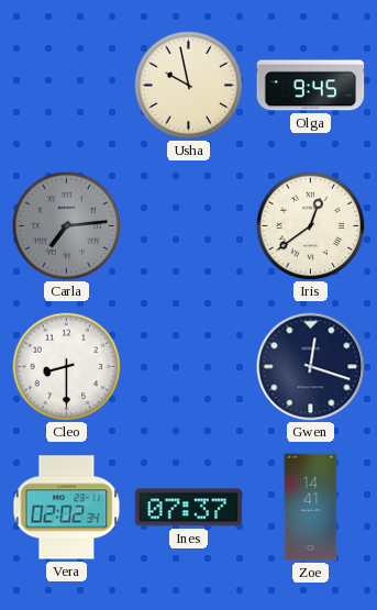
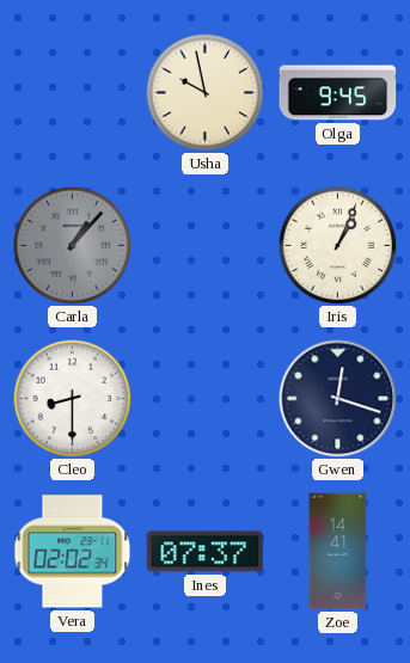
Carla: 7:14 -> 1:07 (73, 246)
Iris: 12:39 -> 1:04 (338, 246)
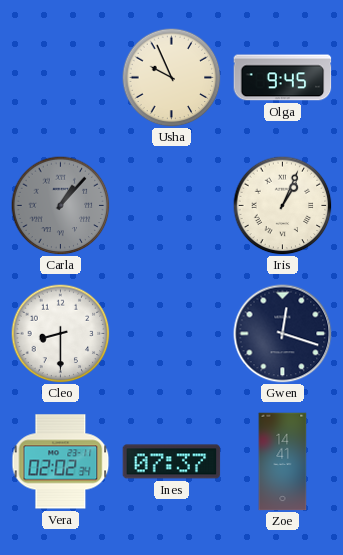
Usha: 9:58 -> 9:56 (172, 78)
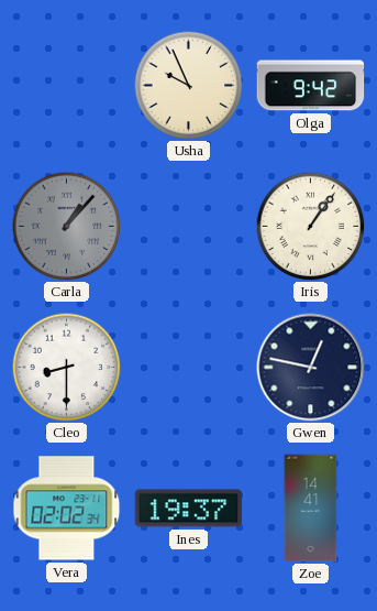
Olga: 9:45 -> 9:42 (311, 86)
Iris: 1:04 -> 1:06 (311, 227)
Gwen: 12:18 -> 12:47 (311, 368)
Ines: 07:37 -> 19:37 (189, 509)
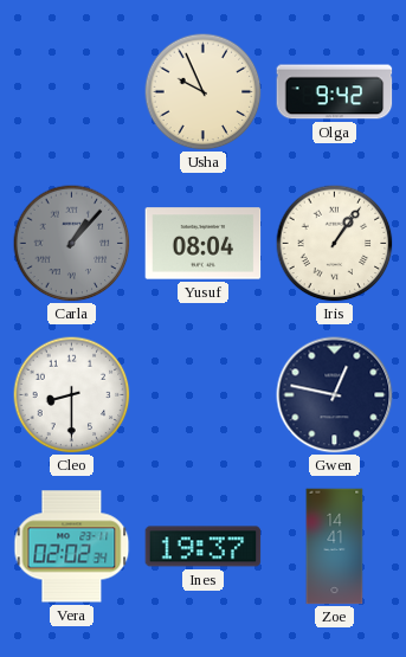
Yusuf: none -> 08:04 (204, 244)
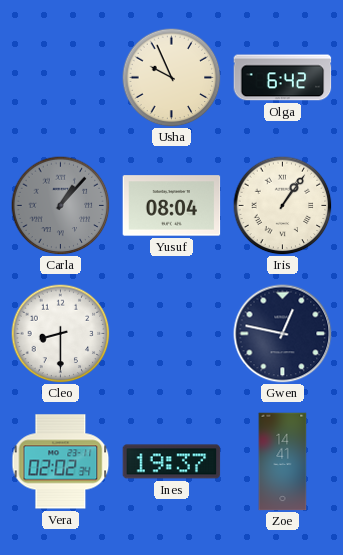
Olga: 9:42 -> 6:42 (283, 78)
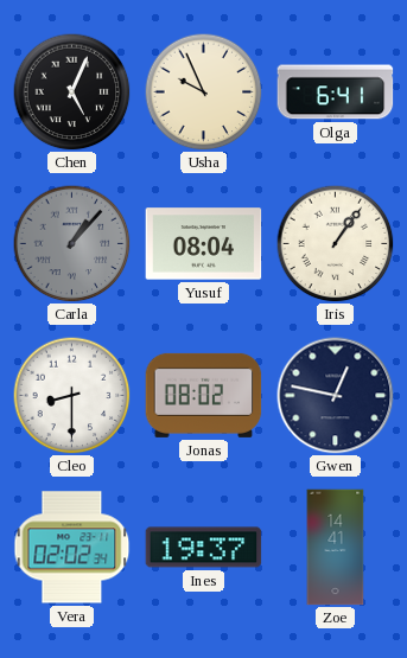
Chen: none -> 5:04 (72, 92)
Olga: 6:42 -> 6:41 (336, 92)
Jonas: none -> 08:02 (204, 395)
